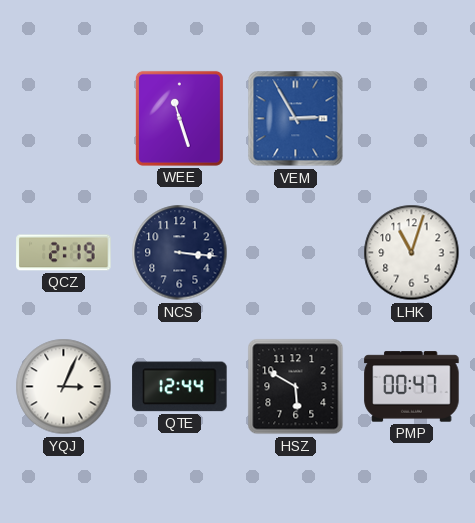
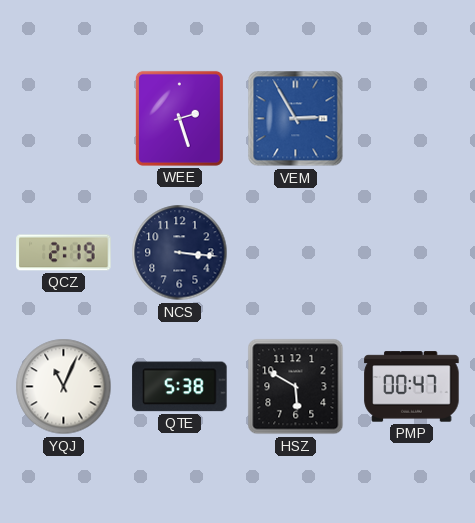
WEE: 11:27 -> 2:27 (179, 118)
LHK: 11:03 -> none (412, 253)
YQJ: 3:04 -> 11:04 (64, 387)
QTE: 12:44 -> 5:38 (180, 387)
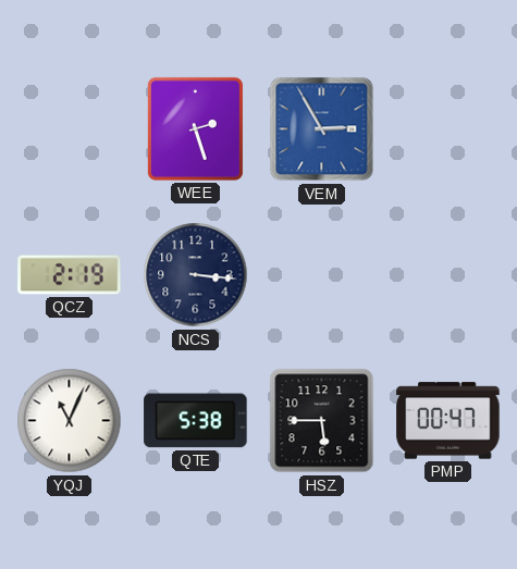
HSZ: 5:50 -> 5:45 (322, 421)
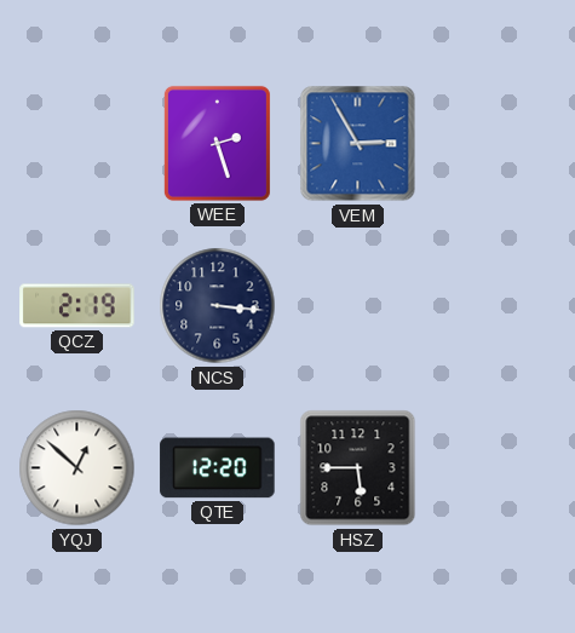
YQJ: 11:04 -> 12:52 (77, 468)
QTE: 5:38 -> 12:20 (218, 468)
PMP: 00:47 -> none (448, 421)
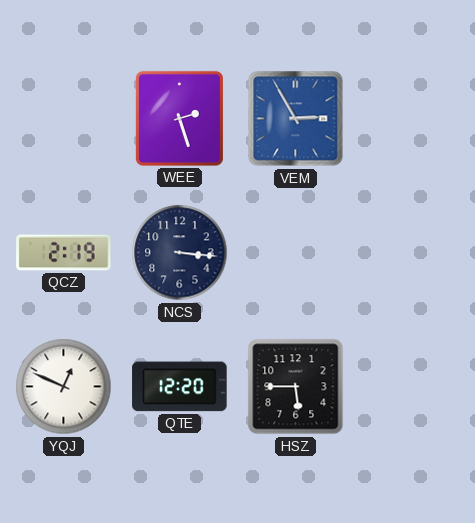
YQJ: 12:52 -> 12:49 (64, 387)
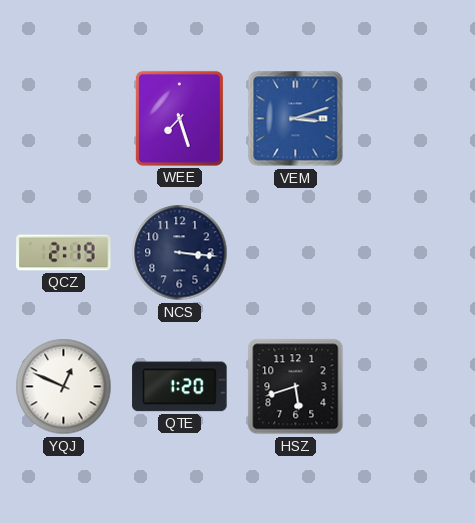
WEE: 2:27 -> 7:27 (179, 118)
VEM: 2:55 -> 3:12 (296, 119)
QTE: 12:20 -> 1:20 (180, 387)
HSZ: 5:45 -> 5:42 (296, 387)
